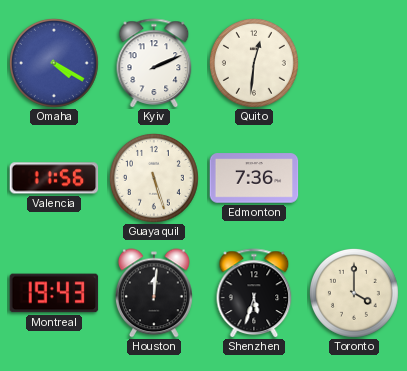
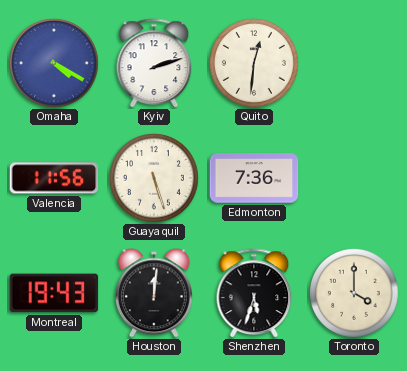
Kyiv: 2:11 -> 2:12 (154, 63)
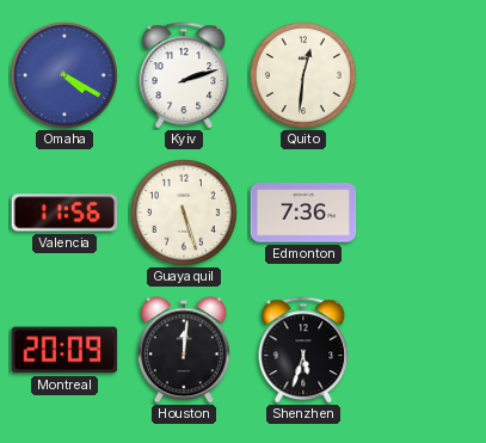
Montreal: 19:43 -> 20:09 (64, 350)
Toronto: 4:00 -> none (354, 293)
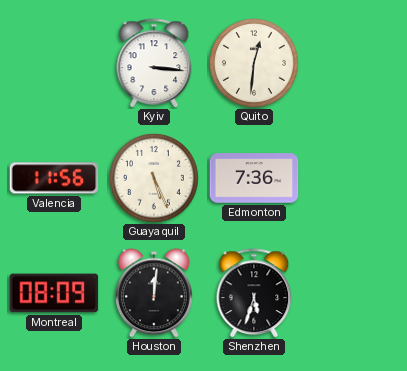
Omaha: 4:20 -> none (64, 75)
Kyiv: 2:12 -> 3:16 (154, 63)
Guayaquil: 5:27 -> 5:26 (154, 178)
Montreal: 20:09 -> 08:09 (54, 293)
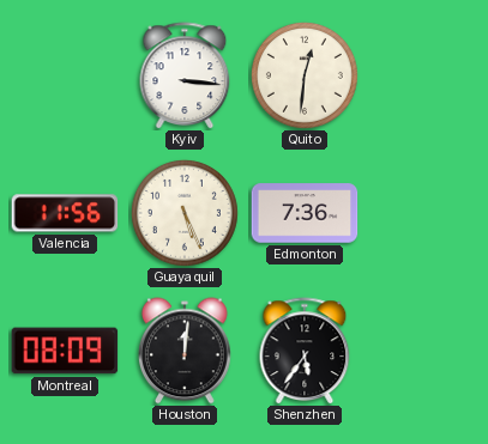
Shenzhen: 5:33 -> 5:36 (305, 351)
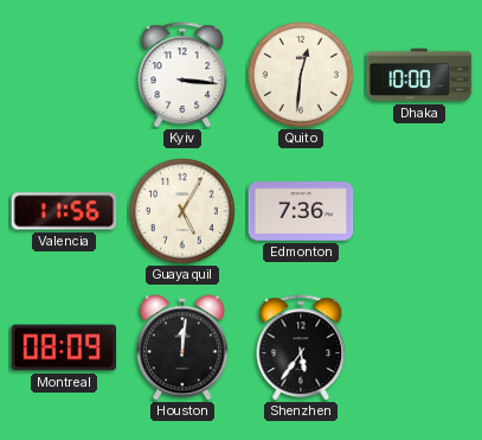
Dhaka: none -> 10:00 (419, 75)
Guayaquil: 5:26 -> 5:05 (182, 211)
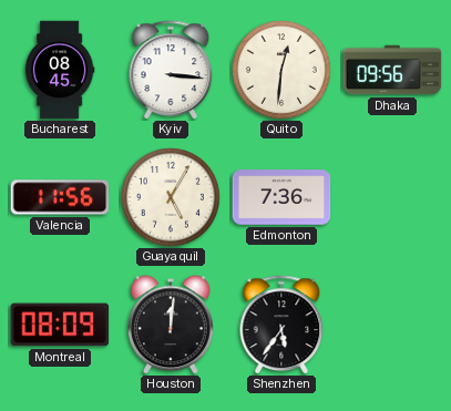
Bucharest: none -> 08:45 (60, 70)
Dhaka: 10:00 -> 09:56 (392, 70)
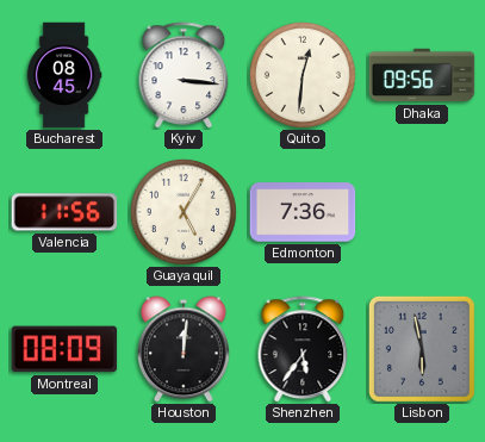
Lisbon: none -> 5:58 (422, 349)
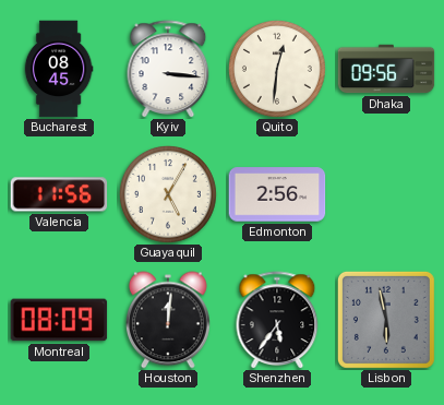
Edmonton: 7:36 -> 2:56 (277, 194)
